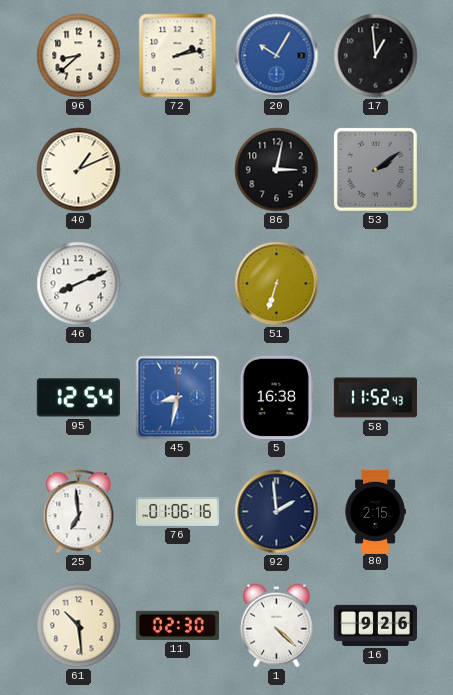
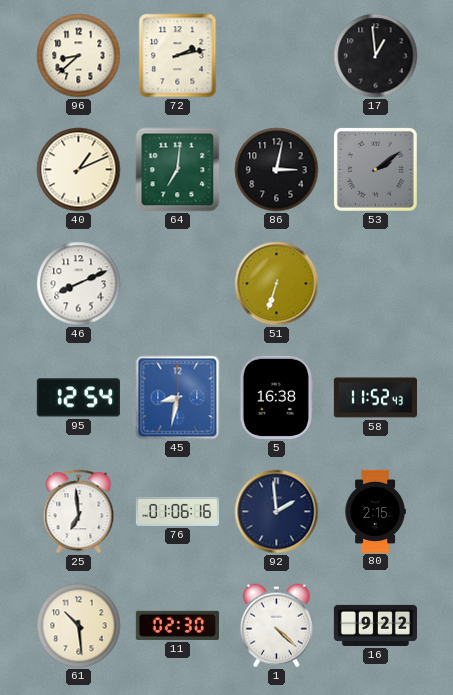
20: 10:05 -> none (277, 56)
64: none -> 7:01 (178, 170)
16: 9:26 -> 9:22 (375, 625)
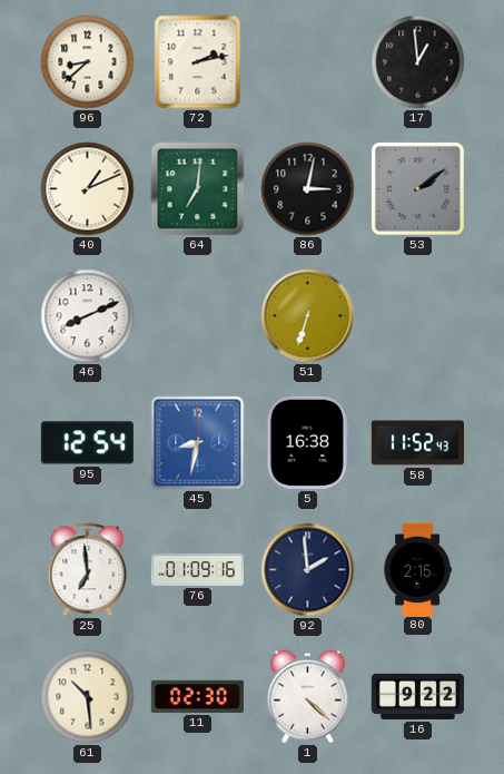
76: 01:06 -> 01:09 (197, 569)
